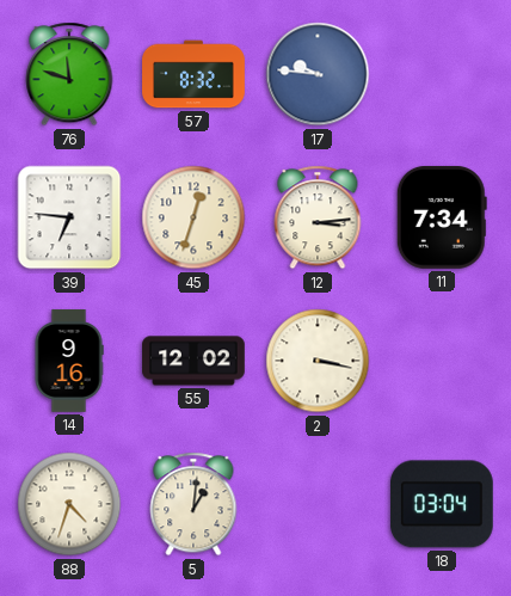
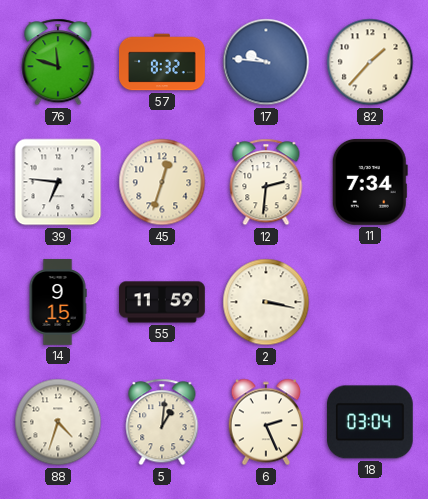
82: none -> 1:37 (370, 62)
12: 3:14 -> 2:31 (266, 182)
14: 9:16 -> 9:15 (58, 302)
55: 12:02 -> 11:59 (162, 302)
6: none -> 2:26 (265, 422)
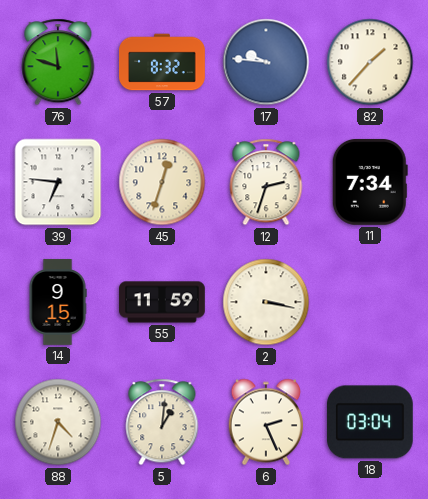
12: 2:31 -> 2:33 (266, 182)
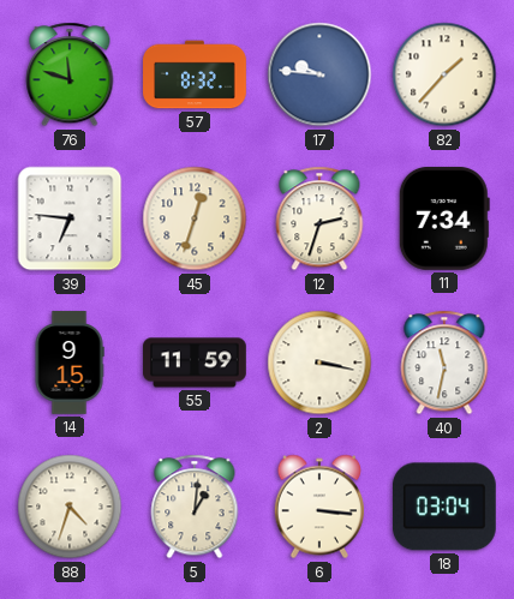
40: none -> 11:32 (444, 363)
6: 2:26 -> 3:16 (318, 507)
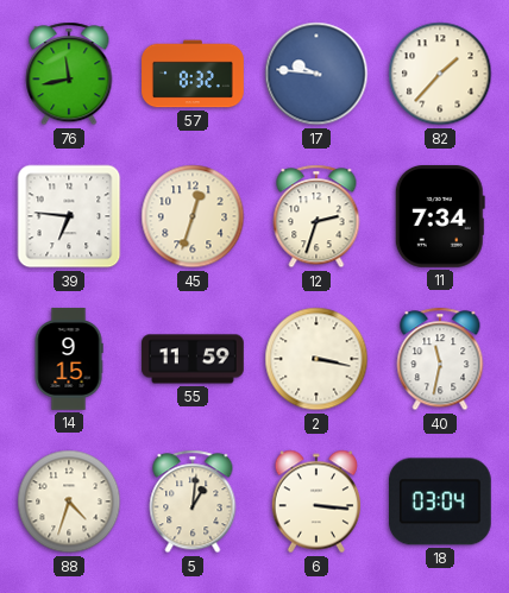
76: 11:48 -> 11:43 (69, 74)
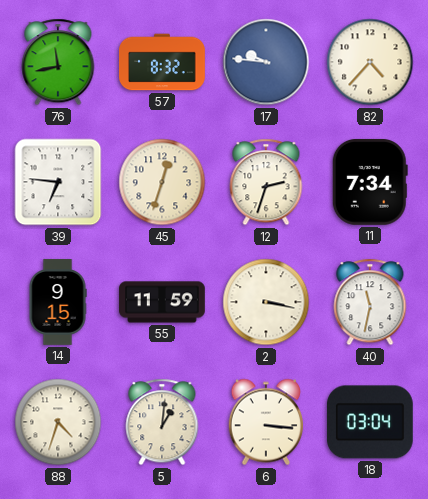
82: 1:37 -> 4:37 (370, 62)
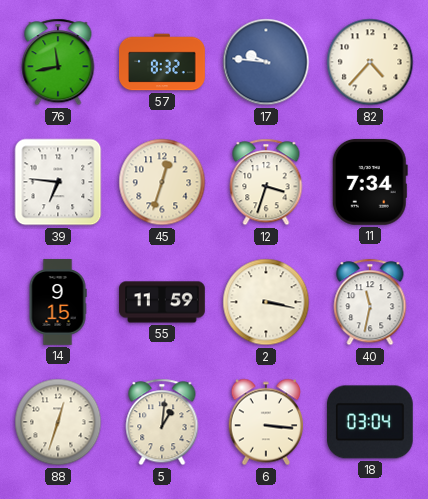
12: 2:33 -> 3:33 (266, 182)
88: 4:33 -> 12:33 (58, 422)
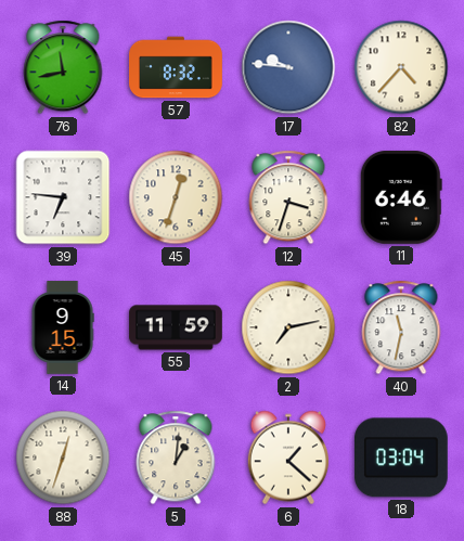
11: 7:34 -> 6:46 (401, 197)
2: 3:17 -> 7:13 (288, 327)
6: 3:16 -> 1:22 (287, 458)
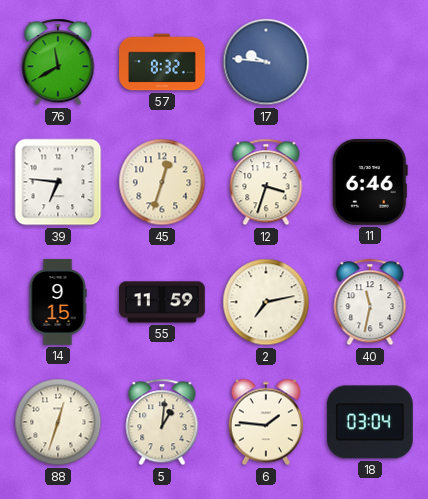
76: 11:43 -> 11:40 (58, 62)
82: 4:37 -> none (401, 67)
6: 1:22 -> 1:46 (265, 422)
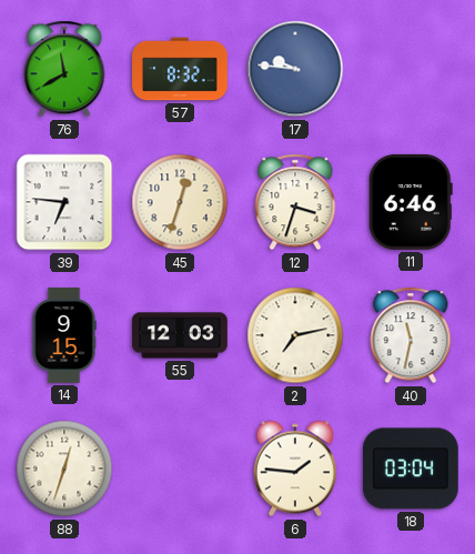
55: 11:59 -> 12:03 (180, 335)
5: 1:01 -> none (162, 422)
